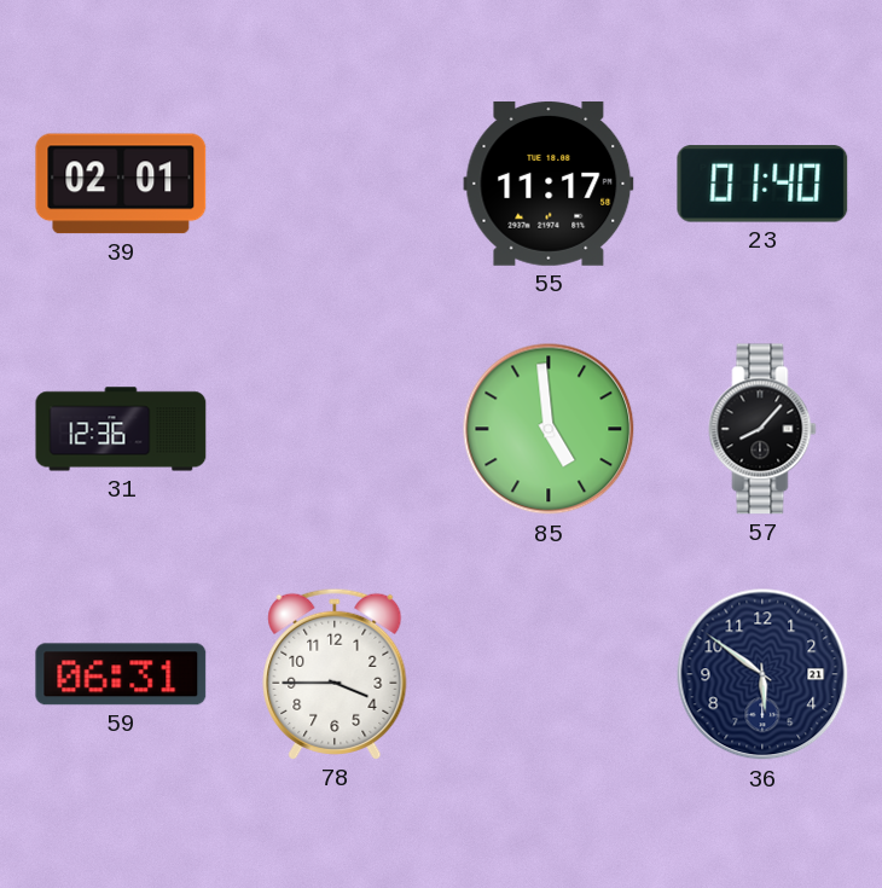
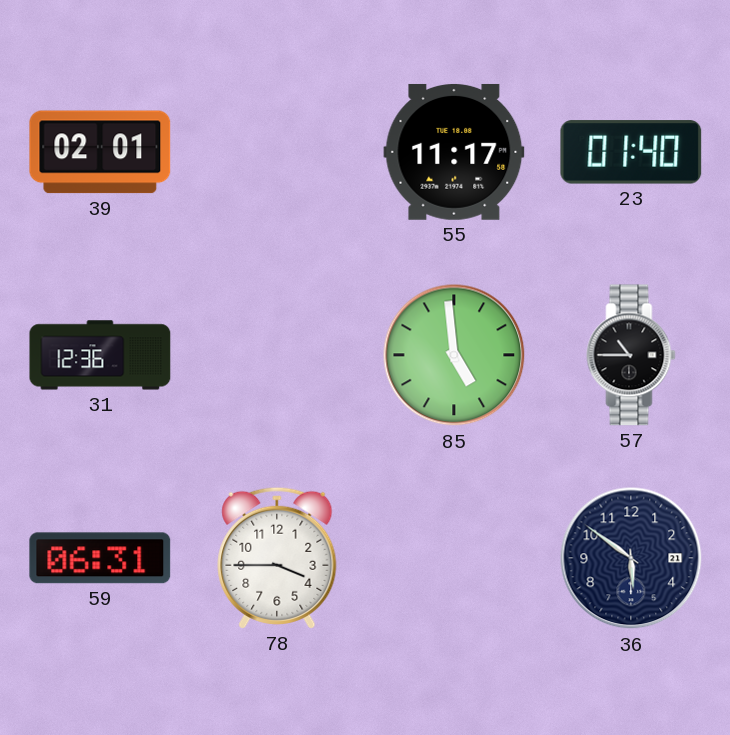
57: 8:07 -> 10:45 (631, 355)
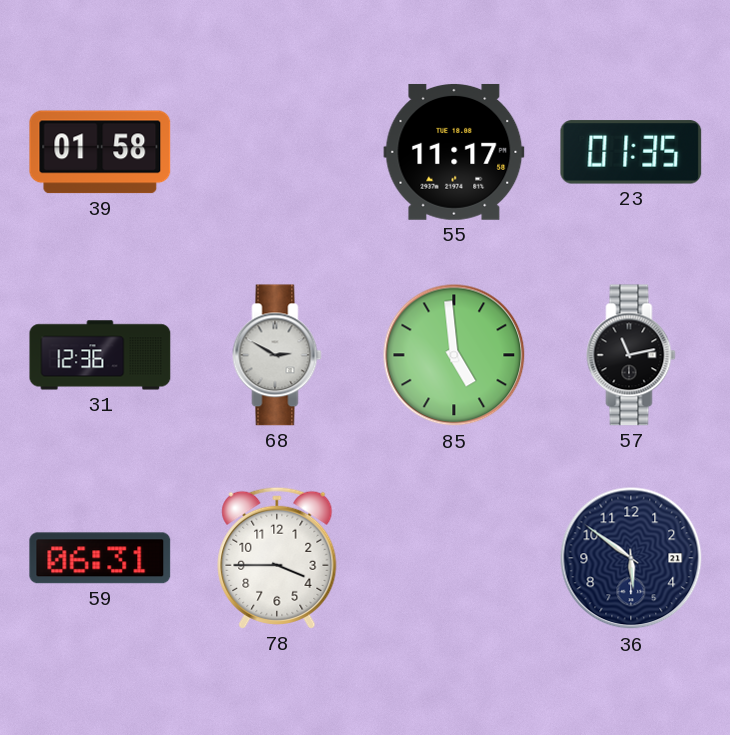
39: 02:01 -> 01:58 (100, 152)
23: 01:40 -> 01:35 (631, 152)
68: none -> 2:50 (277, 355)
57: 10:45 -> 11:13 (631, 355)
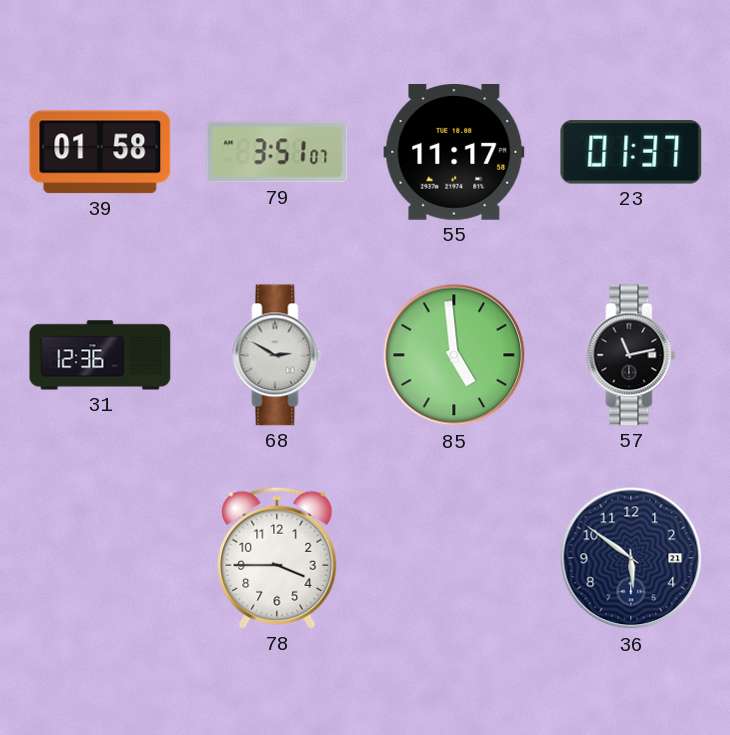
79: none -> 3:51 (277, 152)
23: 01:35 -> 01:37 (631, 152)
59: 06:31 -> none (100, 558)
